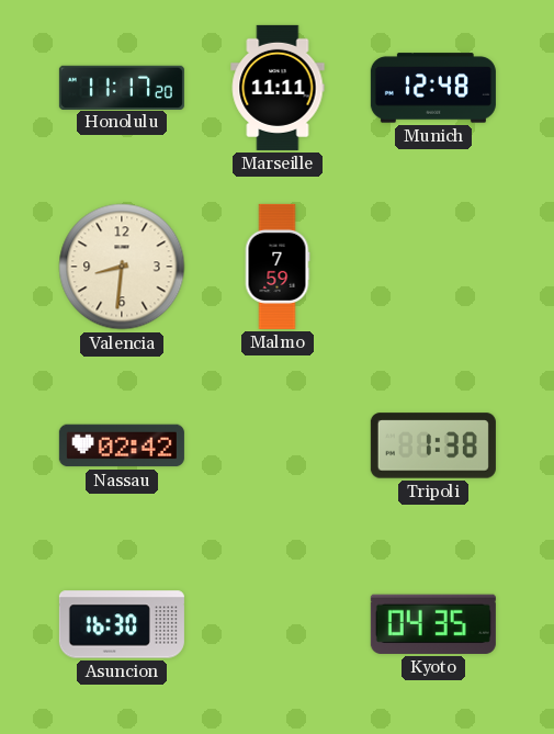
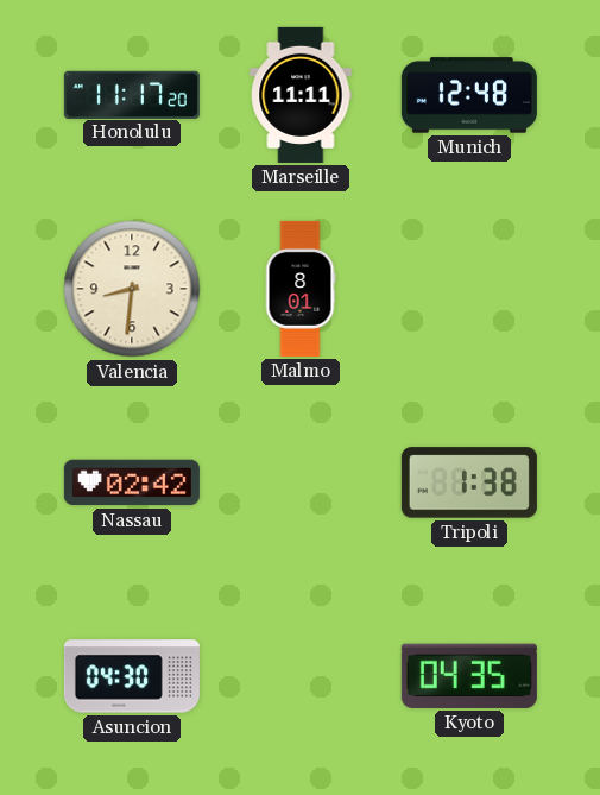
Malmo: 7:59 -> 8:01 (301, 289)
Asuncion: 16:30 -> 04:30 (132, 676)
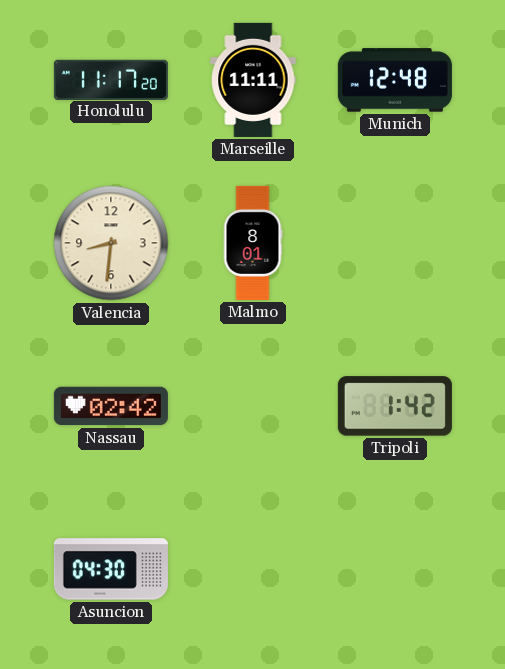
Tripoli: 1:38 -> 1:42 (395, 406)
Kyoto: 04:35 -> none (469, 676)
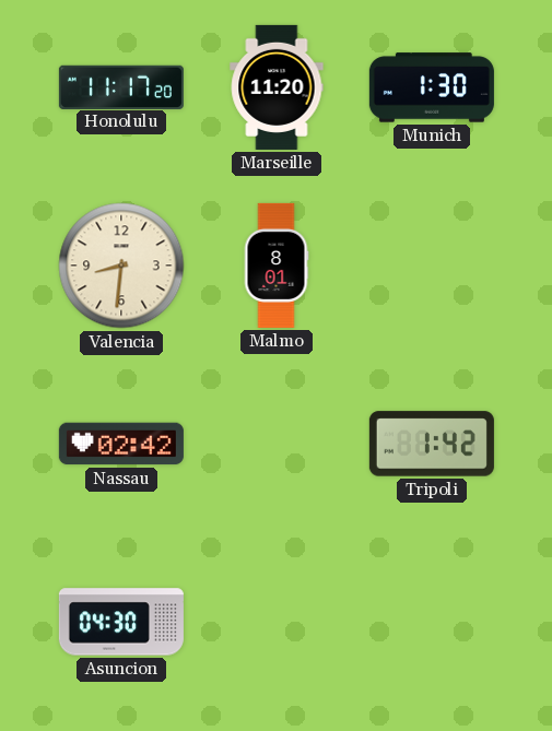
Marseille: 11:11 -> 11:20 (277, 87)
Munich: 12:48 -> 1:30 (432, 87)
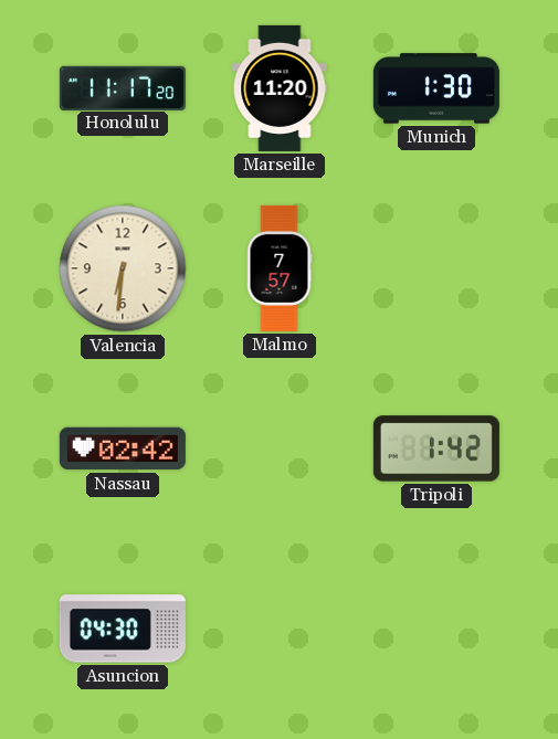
Valencia: 8:31 -> 6:31 (123, 268)
Malmo: 8:01 -> 7:57 (280, 268)
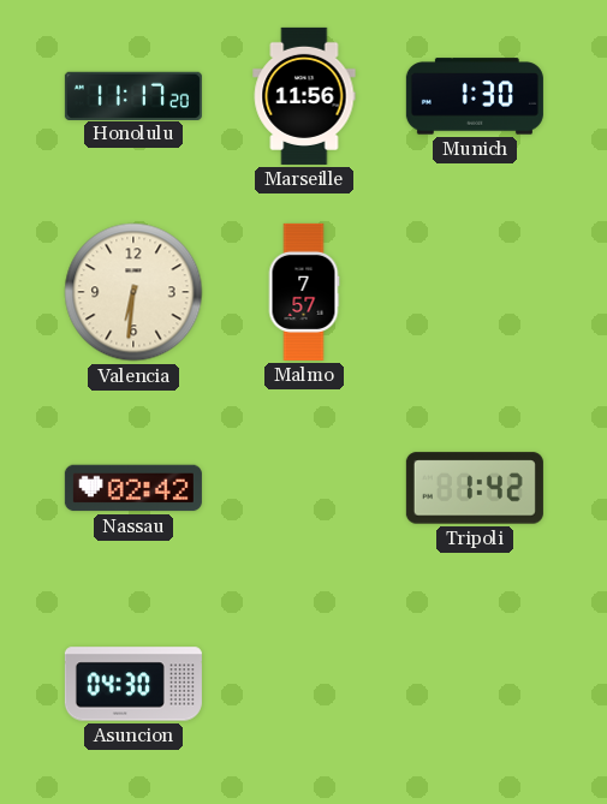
Marseille: 11:20 -> 11:56 (304, 96)
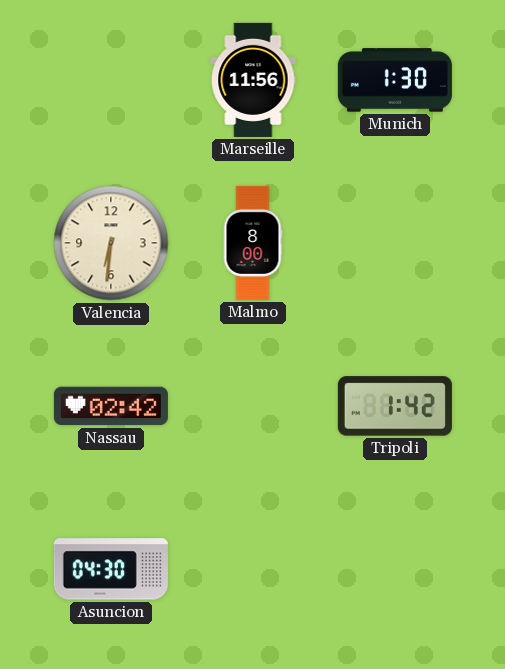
Honolulu: 11:17 -> none (133, 95)
Malmo: 7:57 -> 8:00 (253, 243)
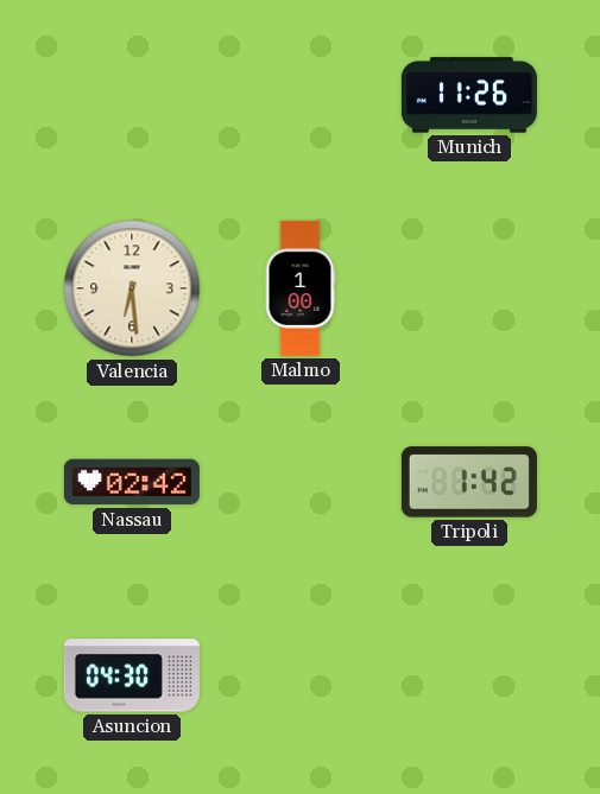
Marseille: 11:56 -> none (253, 80)
Munich: 1:30 -> 11:26 (469, 95)
Valencia: 6:31 -> 6:29 (132, 288)
Malmo: 8:00 -> 1:00 (301, 288)
